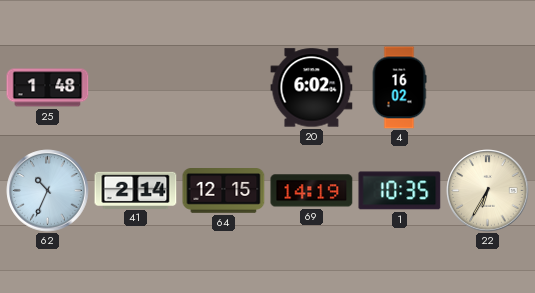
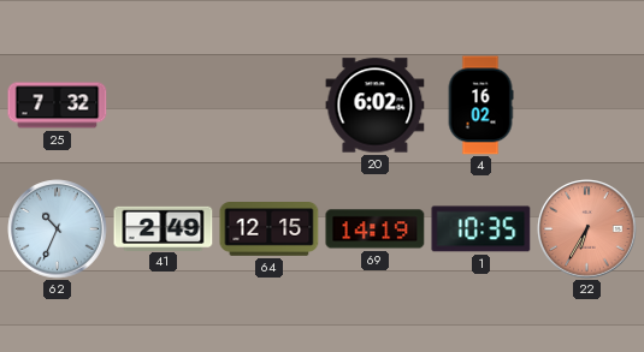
25: 1:48 -> 7:32 (58, 106)
41: 2:14 -> 2:49 (164, 228)
22 dial: cream -> salmon (587, 229)
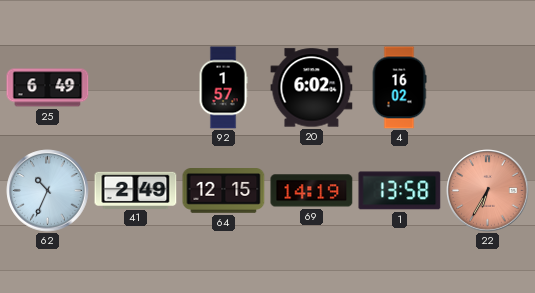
25: 7:32 -> 6:49 (48, 88)
92: none -> 1:57 (223, 88)
1: 10:35 -> 13:58 (400, 191)
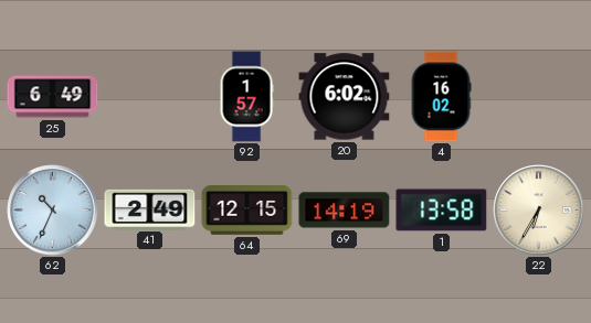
22 dial: salmon -> cream (539, 211)
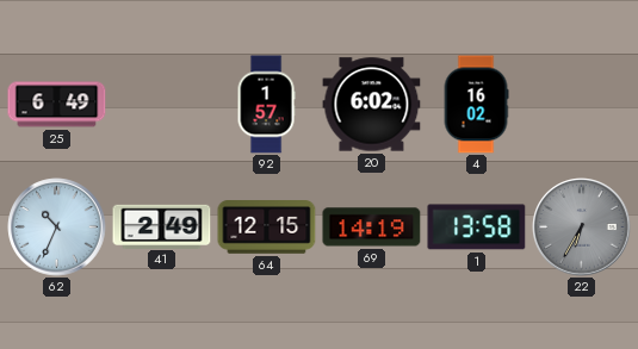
22 dial: cream -> grey (582, 228)
